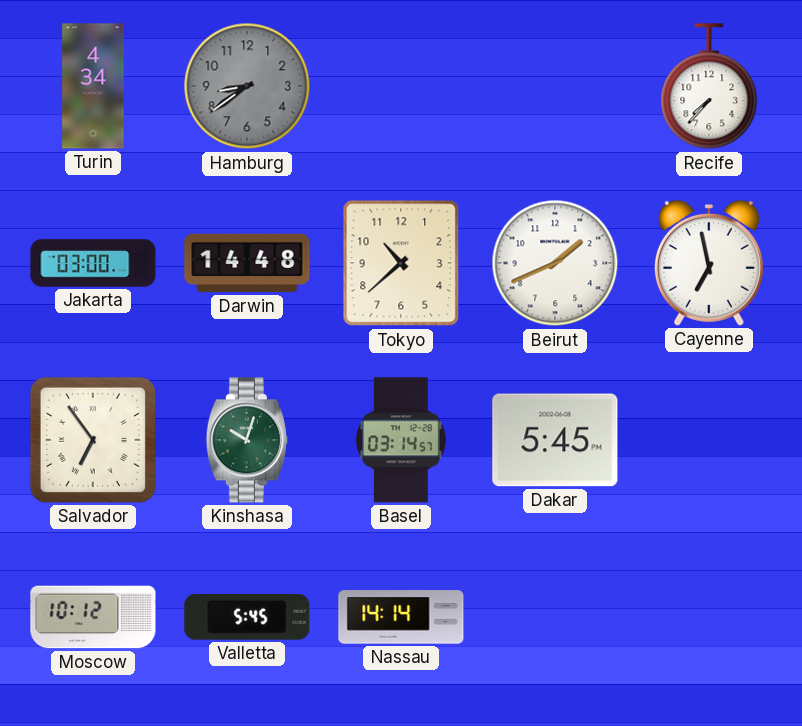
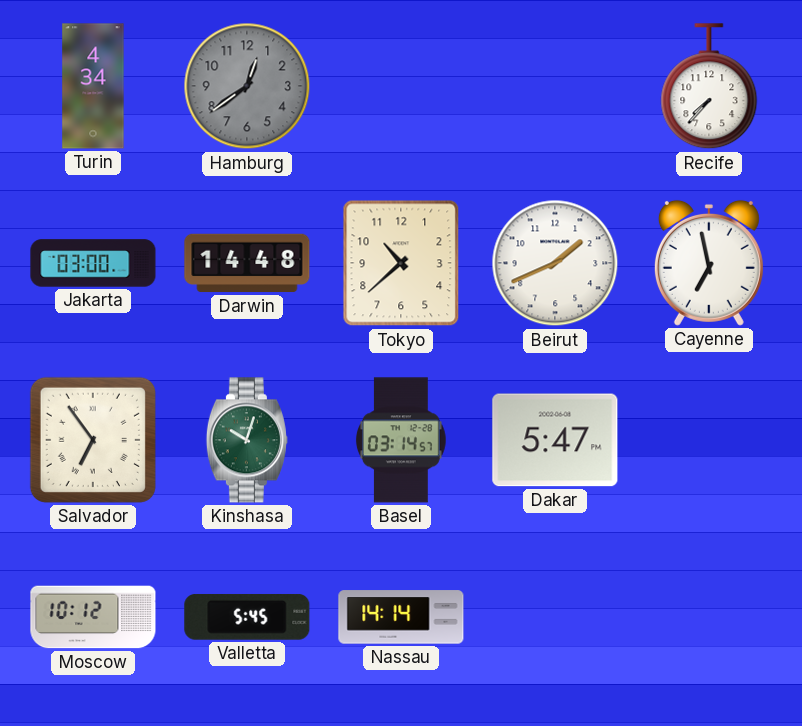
Hamburg: 8:39 -> 12:39 (247, 86)
Dakar: 5:45 -> 5:47 (555, 440)
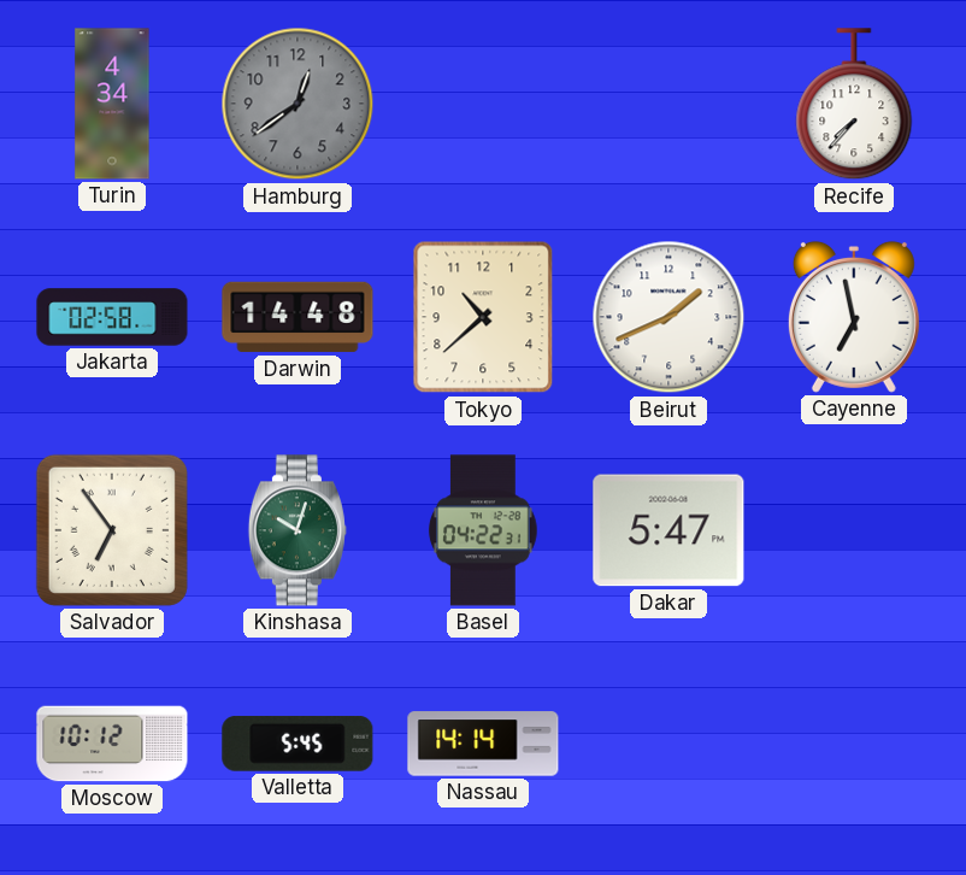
Jakarta: 03:00 -> 02:58 (112, 317)
Basel: 03:14 -> 04:22 (483, 530)
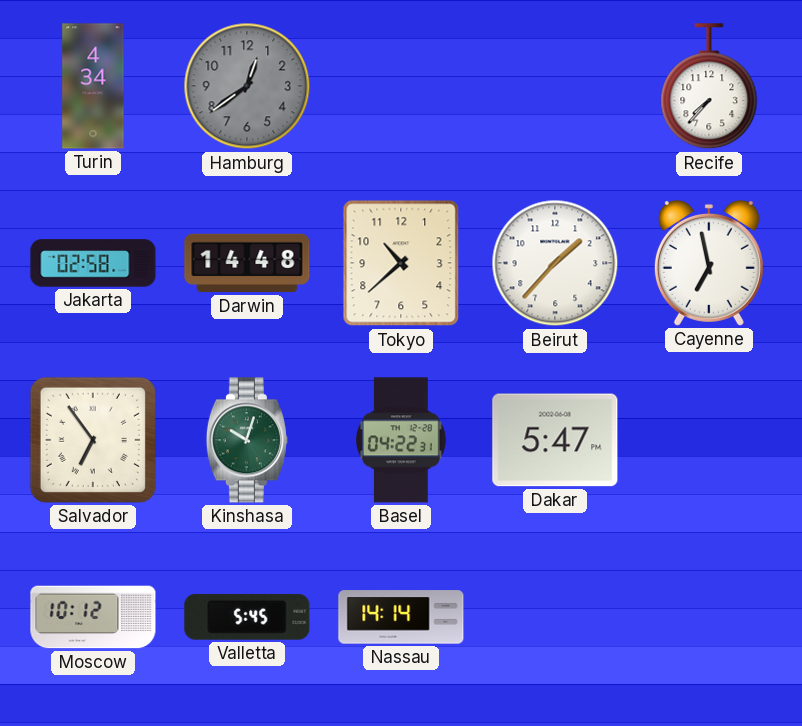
Beirut: 1:41 -> 1:37 (555, 263)
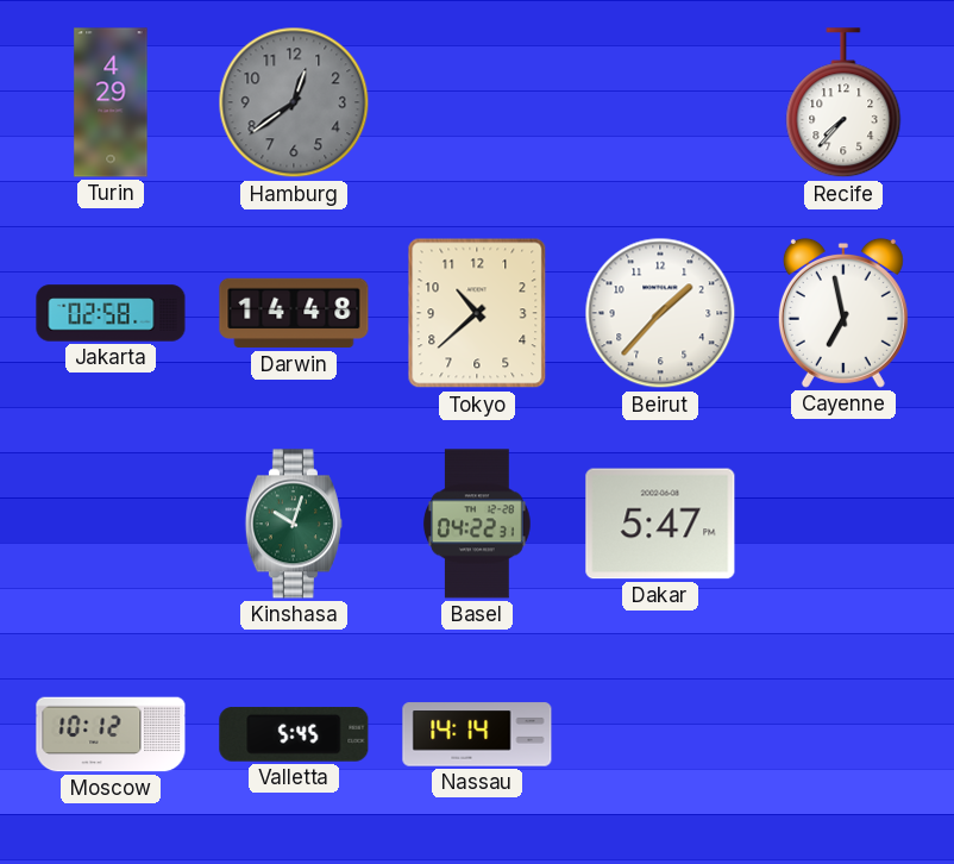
Turin: 4:34 -> 4:29 (111, 102)
Salvador: 6:54 -> none (93, 440)
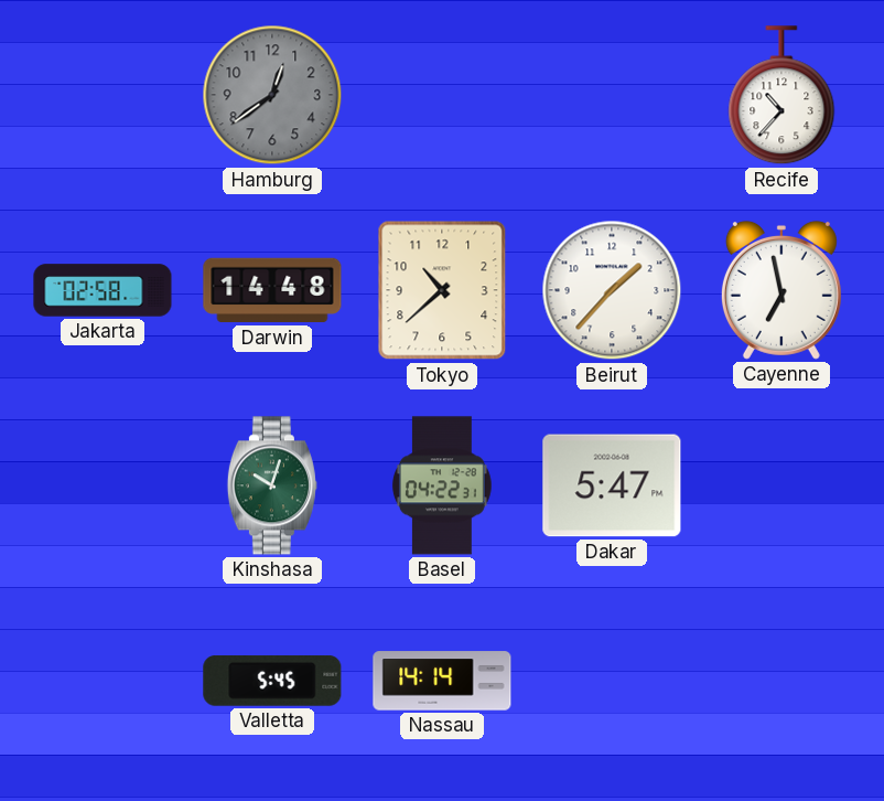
Turin: 4:29 -> none (111, 102)
Recife: 7:37 -> 10:37 (781, 96)
Moscow: 10:12 -> none (111, 734)
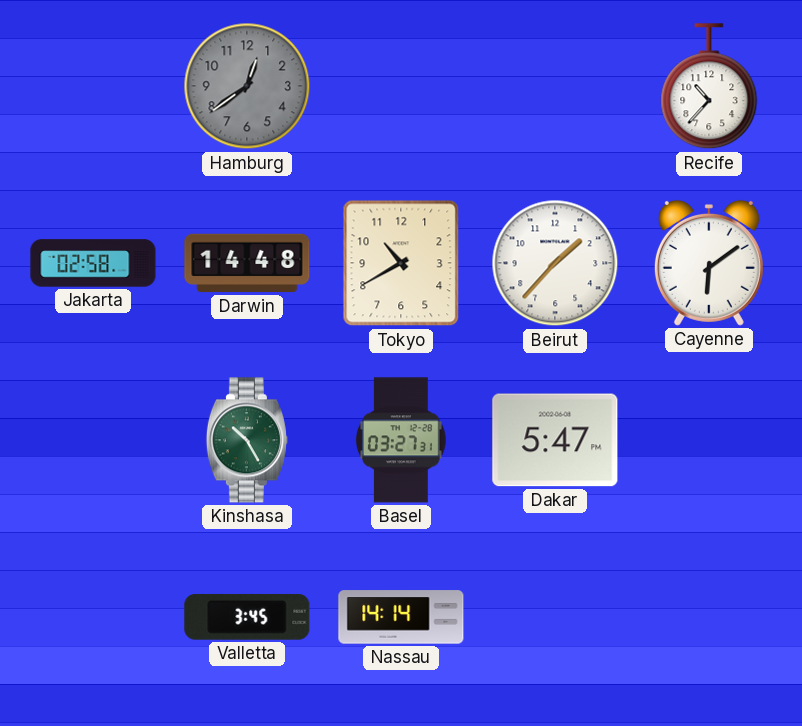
Tokyo: 10:38 -> 10:40 (401, 263)
Cayenne: 6:58 -> 6:09 (709, 263)
Kinshasa: 10:03 -> 10:25 (247, 440)
Basel: 04:22 -> 03:27 (401, 440)
Valletta: 5:45 -> 3:45 (247, 617)
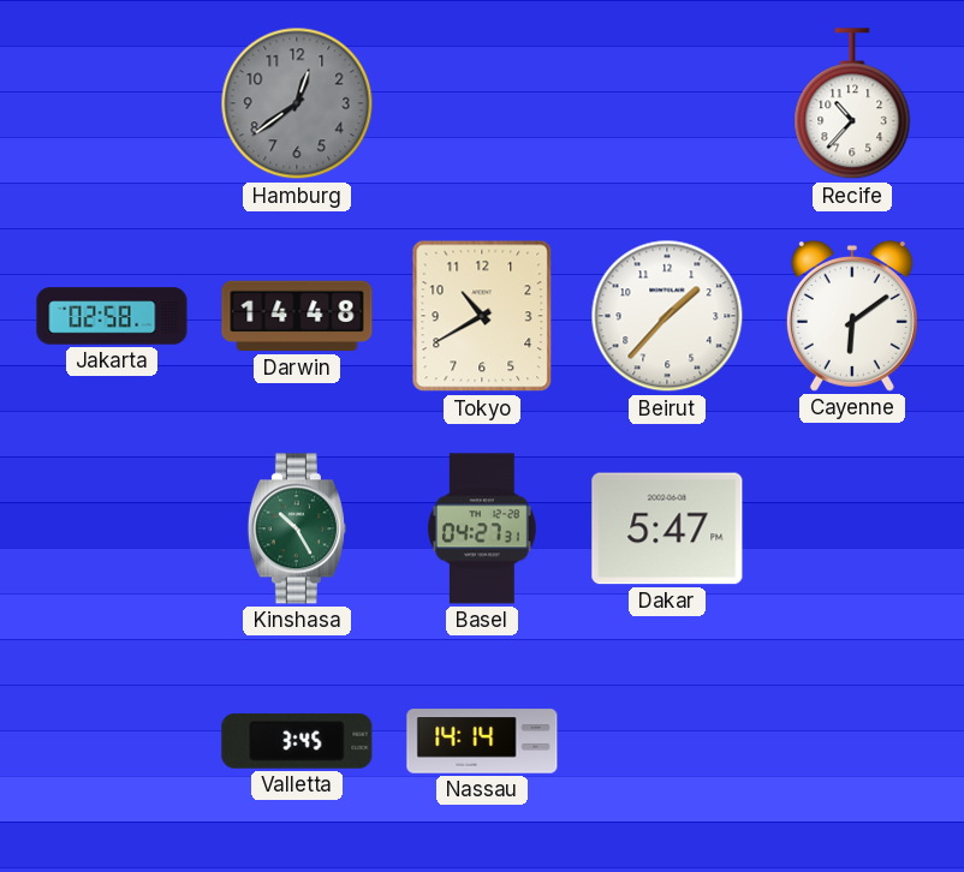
Basel: 03:27 -> 04:27 (482, 528)
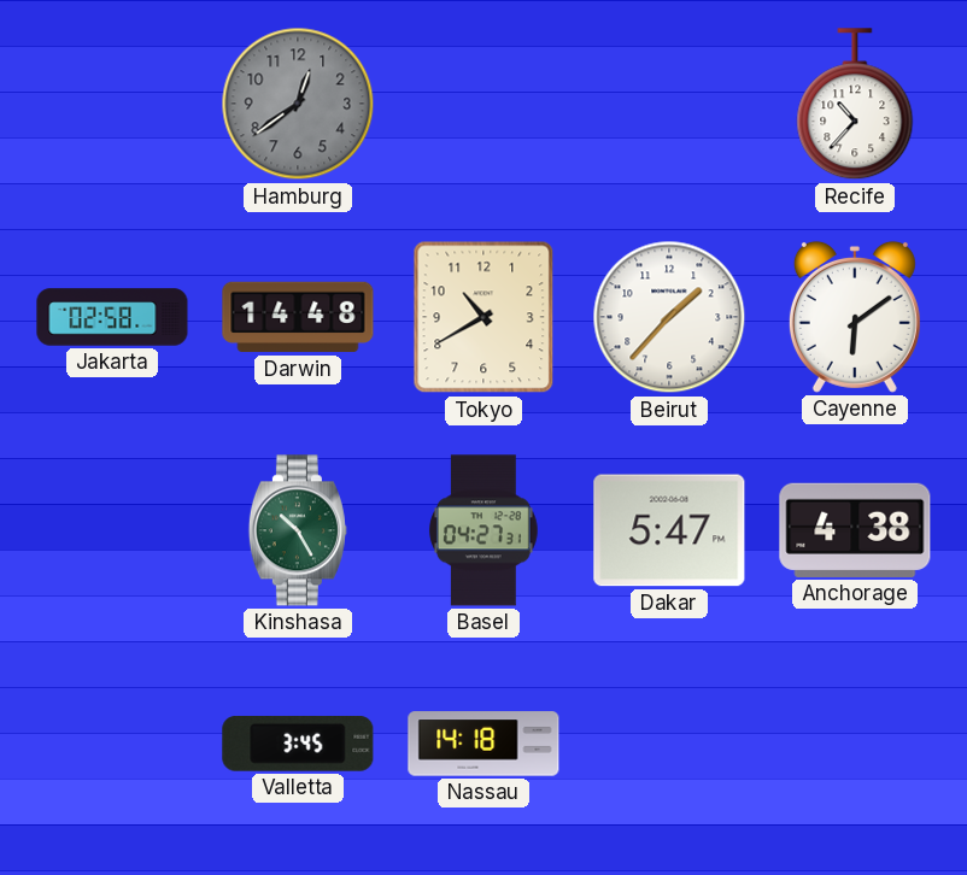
Anchorage: none -> 4:38 (855, 530)
Nassau: 14:14 -> 14:18 (483, 744)
